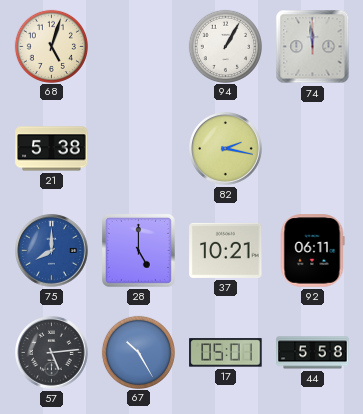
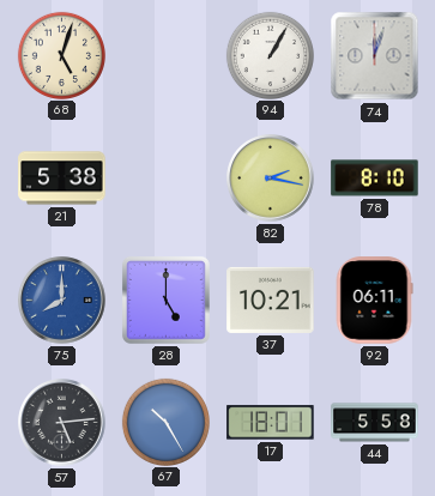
74: 11:59 -> 12:03 (375, 56)
78: none -> 8:10 (375, 179)
17: 05:01 -> 18:01 (271, 423)
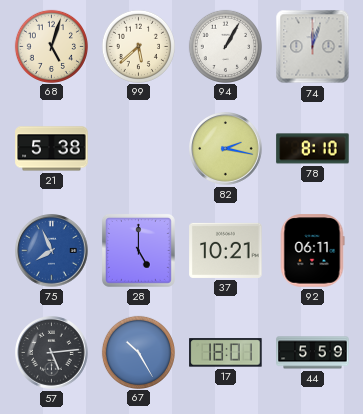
99: none -> 5:38 (138, 46)
75: 8:00 -> 7:56 (52, 251)
44: 5:58 -> 5:59 (313, 353)
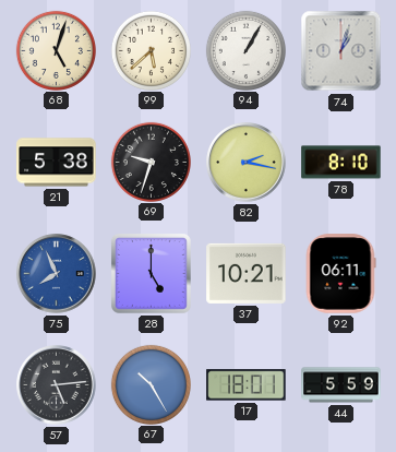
74: 12:03 -> 1:03 (341, 51)
69: none -> 9:33 (151, 162)
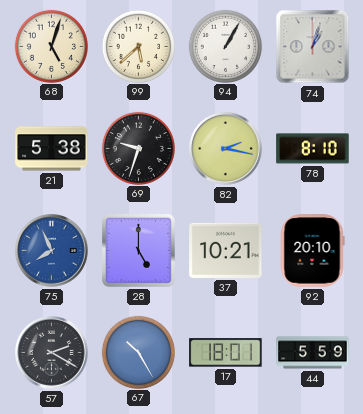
92: 06:11 -> 20:10 (312, 251)
57: 5:14 -> 2:20 (52, 353)
